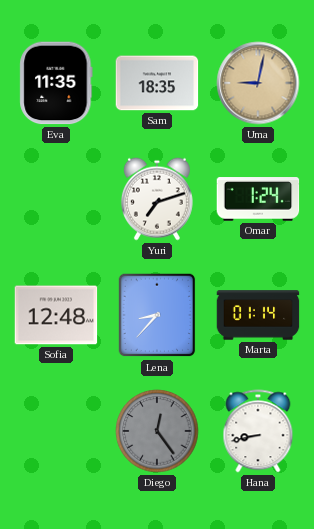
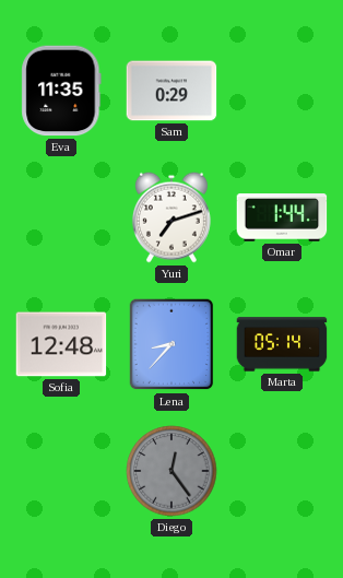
Sam: 18:35 -> 0:29 (171, 91)
Uma: 9:02 -> none (258, 83)
Omar: 1:24 -> 1:44 (282, 217)
Marta: 01:14 -> 05:14 (282, 344)
Hana: 8:43 -> none (258, 431)
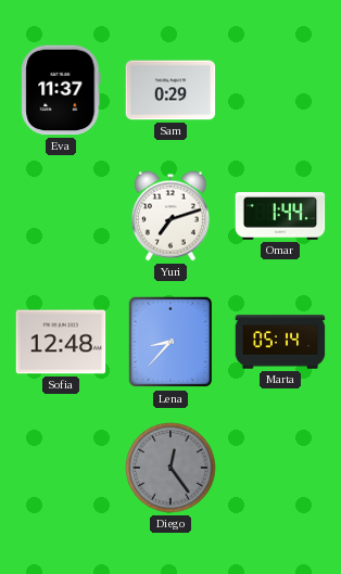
Eva: 11:35 -> 11:37 (61, 90)
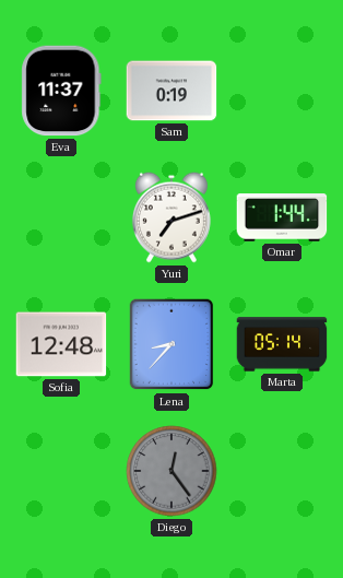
Sam: 0:29 -> 0:19 (171, 91)
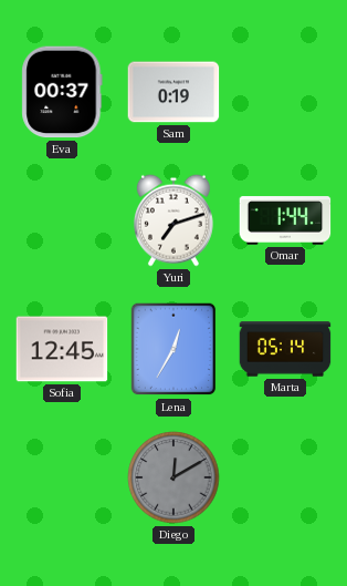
Eva: 11:37 -> 00:37 (62, 92)
Sofia: 12:48 -> 12:45 (62, 349)
Lena: 8:37 -> 12:35 (173, 349)
Diego: 12:24 -> 12:10 (173, 477)
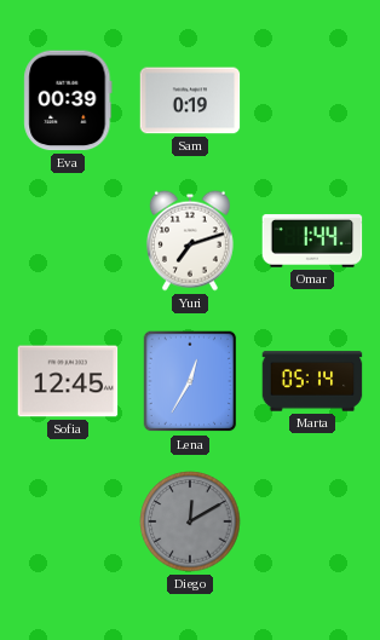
Eva: 00:37 -> 00:39 (68, 100)
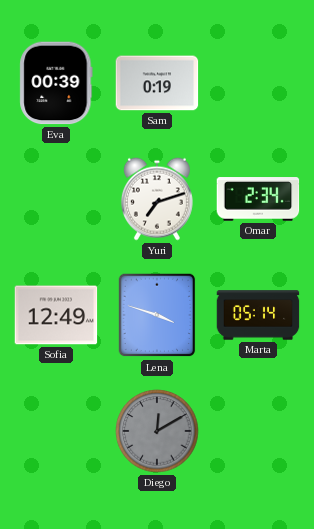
Omar: 1:44 -> 2:34 (258, 199)
Sofia: 12:45 -> 12:49 (56, 315)
Lena: 12:35 -> 3:48 (157, 315)
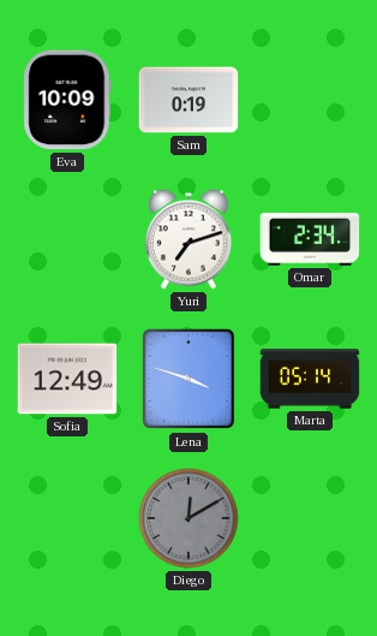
Eva: 00:39 -> 10:09 (67, 100)
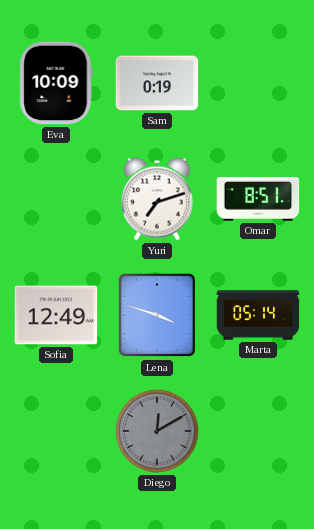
Omar: 2:34 -> 8:51 (258, 199)
